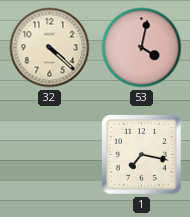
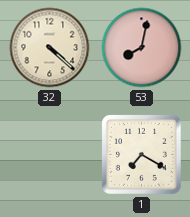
53: 4:02 -> 8:02 (142, 48)
1: 7:17 -> 7:20 (141, 154)
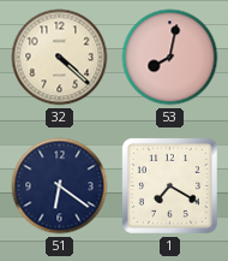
51: none -> 6:21 (60, 186)
